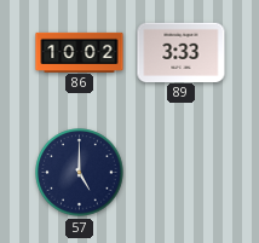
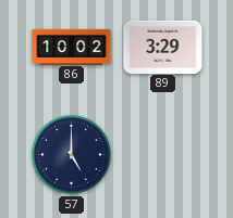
89: 3:33 -> 3:29 (163, 47)
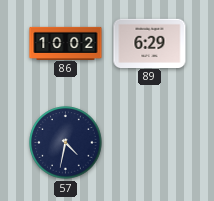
89: 3:29 -> 6:29 (150, 43)
57: 5:00 -> 4:32 (66, 143)
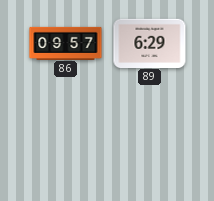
86: 10:02 -> 09:57 (66, 43)
57: 4:32 -> none (66, 143)
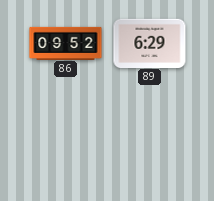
86: 09:57 -> 09:52 (66, 43)
